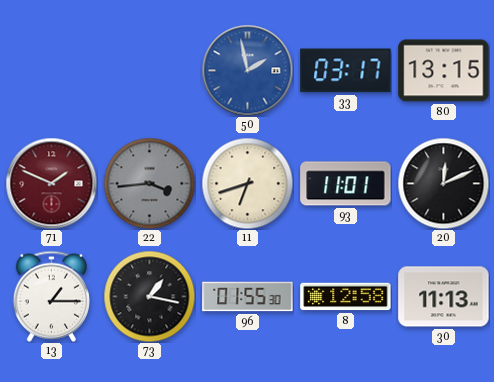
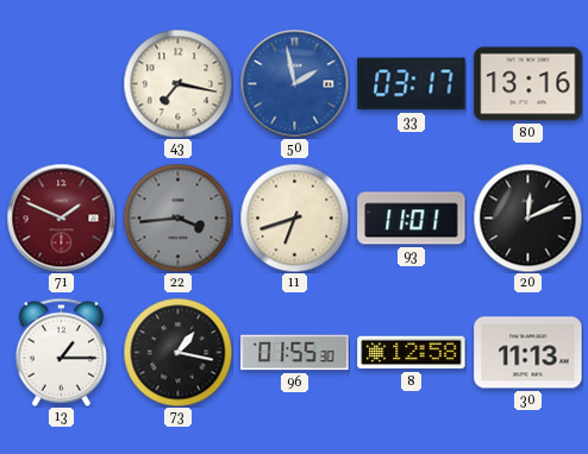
43: none -> 7:17 (177, 83)
80: 13:15 -> 13:16 (528, 84)
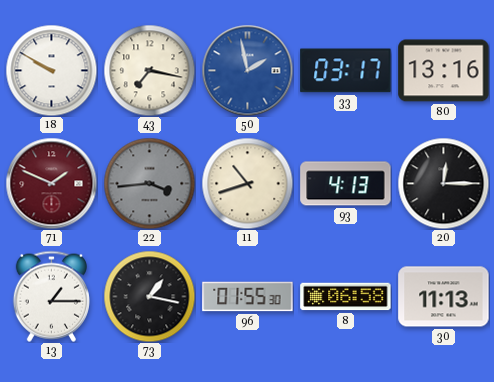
18: none -> 9:50 (51, 70)
11: 6:42 -> 10:42 (247, 183)
93: 11:01 -> 4:13 (346, 184)
20: 12:11 -> 12:15 (443, 183)
8: 12:58 -> 06:58 (346, 297)
